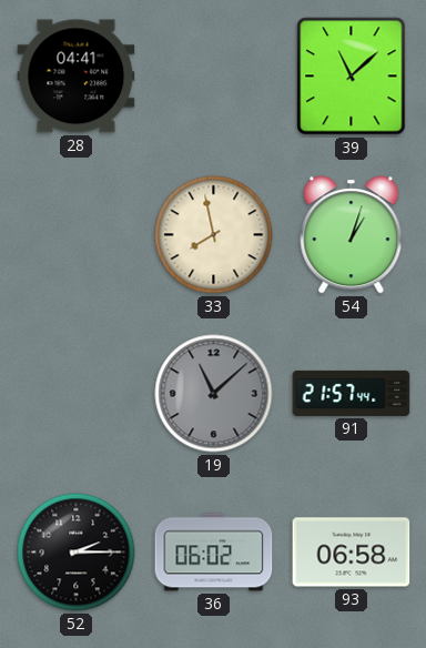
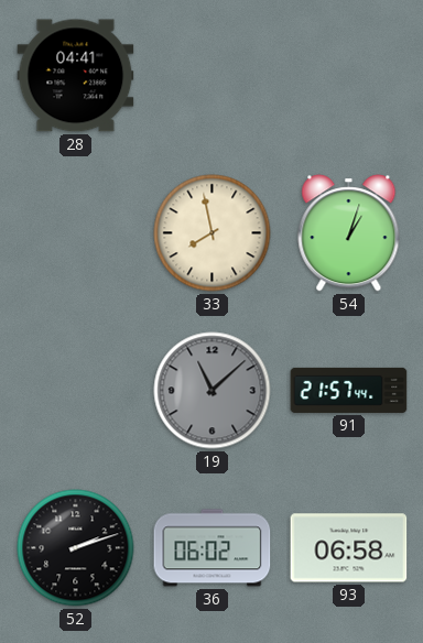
39: 11:08 -> none (352, 77)
52: 2:15 -> 2:12 (76, 548)
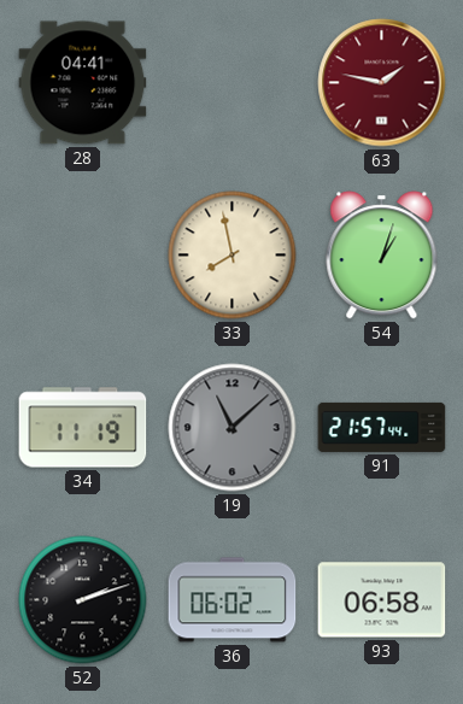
63: none -> 1:47 (382, 83)
34: none -> 11:19 (83, 428)
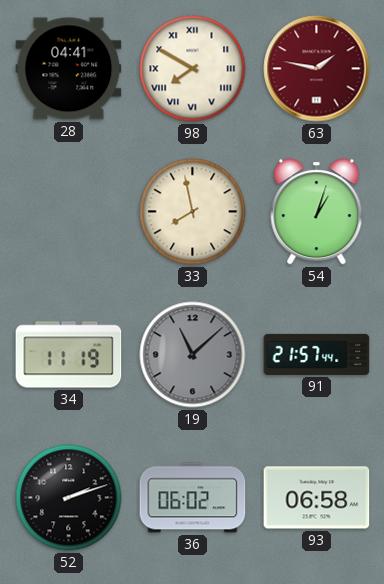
98: none -> 7:50 (193, 69)
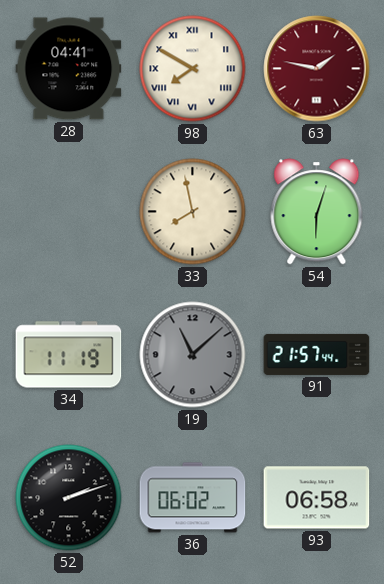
54: 1:03 -> 6:03 (317, 212)
